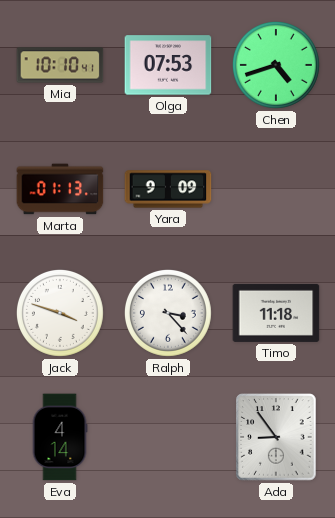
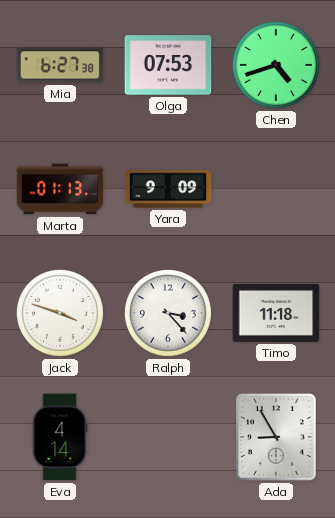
Mia: 10:10 -> 6:27 (60, 65)
Ada: 8:54 -> 8:55 (276, 437)
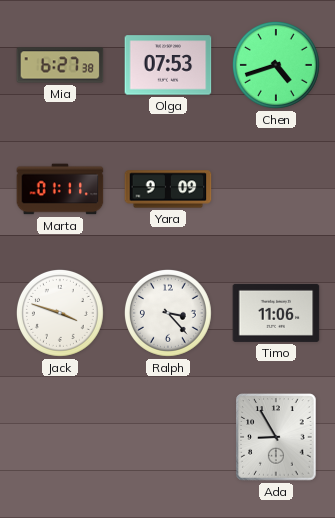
Marta: 01:13 -> 01:11 (60, 189)
Timo: 11:18 -> 11:06 (276, 313)
Eva: 4:14 -> none (60, 437)
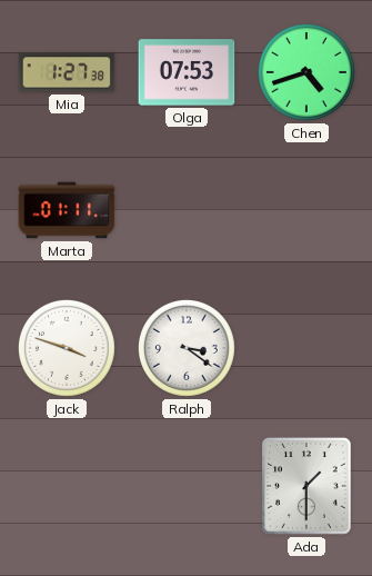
Mia: 6:27 -> 1:27 (67, 72)
Yara: 9:09 -> none (168, 189)
Ralph: 3:23 -> 3:21 (187, 348)
Timo: 11:06 -> none (276, 313)
Ada: 8:55 -> 1:30 (306, 486)
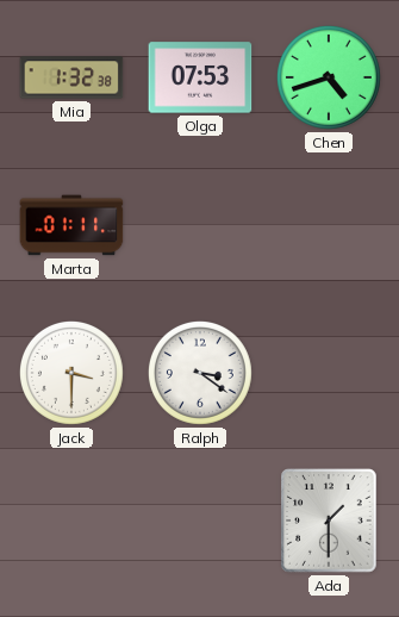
Mia: 1:27 -> 1:32 (71, 77)
Jack: 3:48 -> 3:30 (71, 373)
